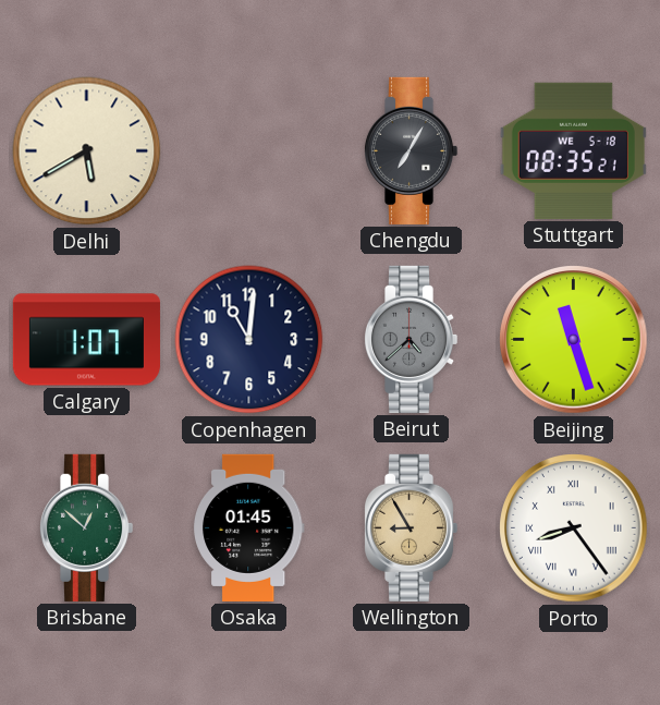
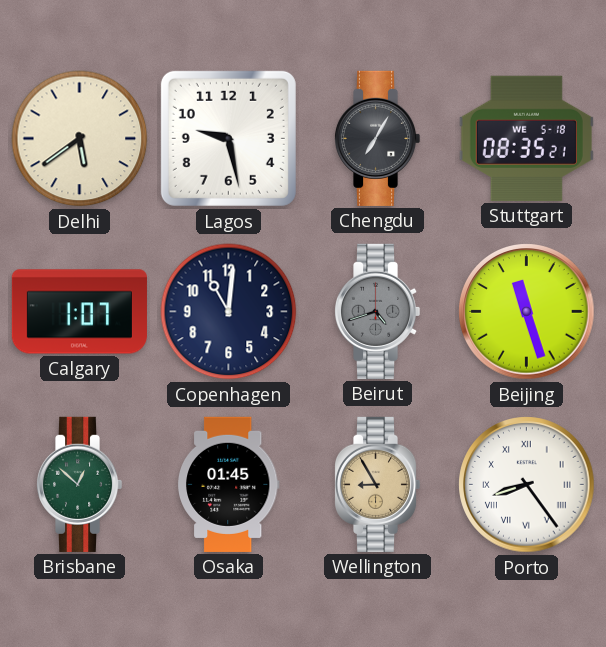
Delhi: 5:40 -> 5:39 (80, 139)
Lagos: none -> 9:28 (228, 138)
Beirut: 4:38 -> 4:42 (377, 311)
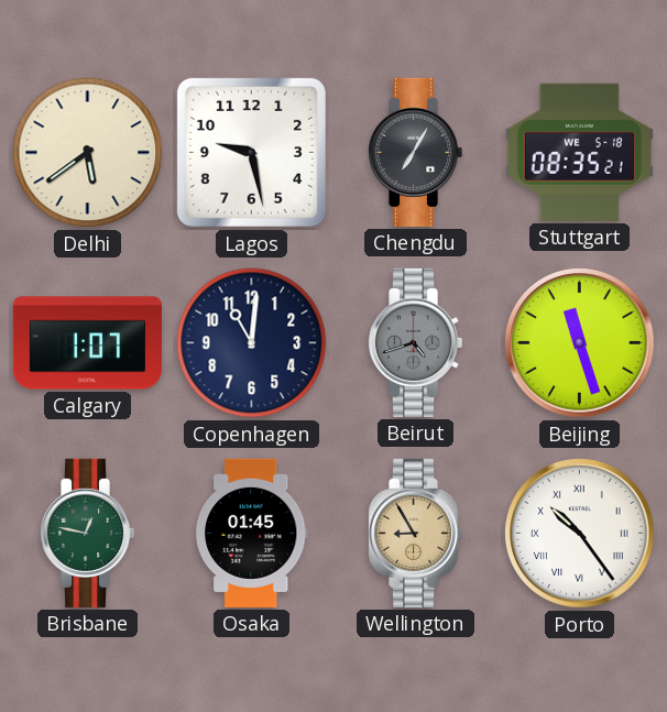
Brisbane: 12:52 -> 12:47 (87, 533)
Porto: 8:24 -> 10:24 (580, 534)
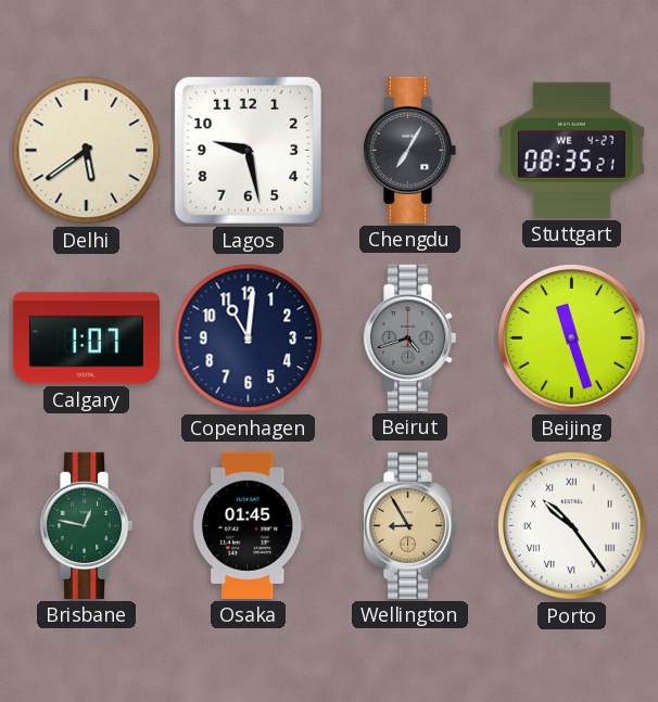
Stuttgart date: WE 5-18 -> WE 4-27 (571, 150)
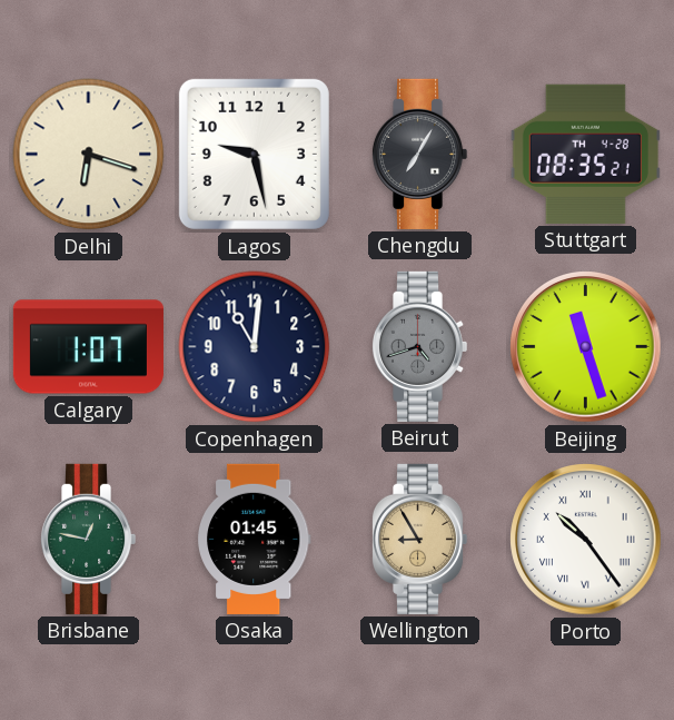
Delhi: 5:39 -> 6:18 (89, 155)
Stuttgart date: WE 4-27 -> TH 4-28 (585, 154)
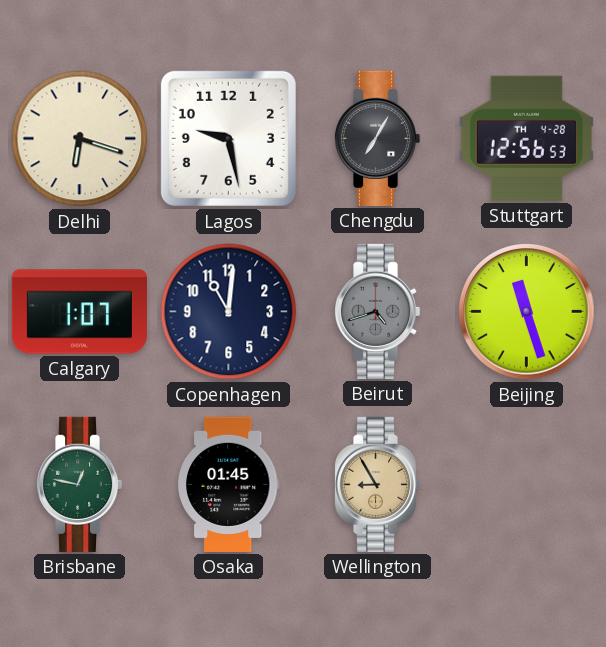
Stuttgart: 08:35 -> 12:56 (526, 138)
Porto: 10:24 -> none (586, 540)
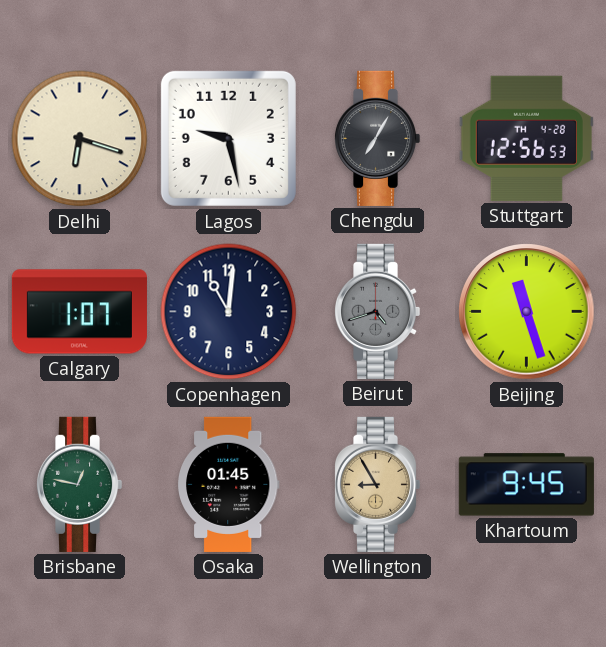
Khartoum: none -> 9:45 (526, 485)
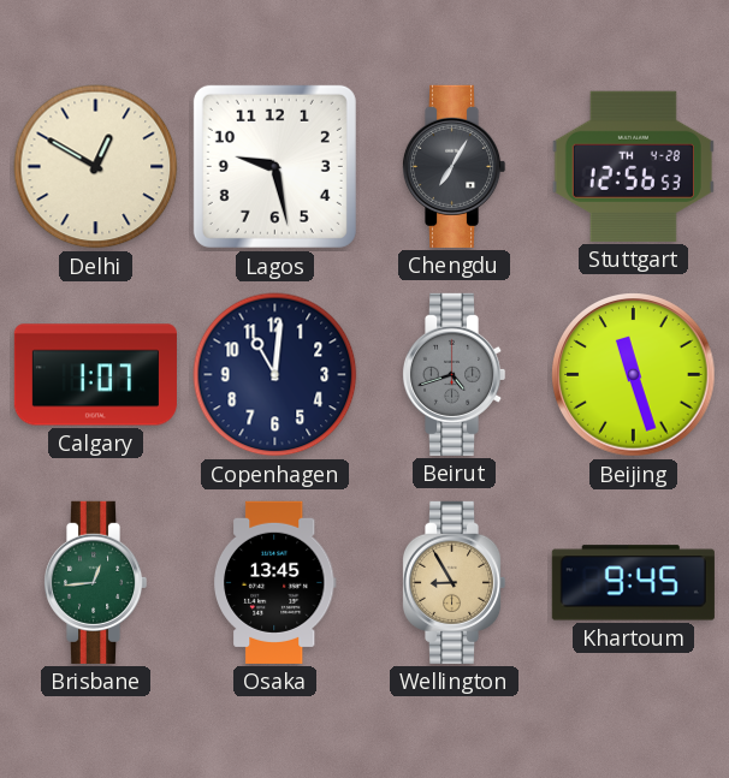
Delhi: 6:18 -> 12:50 (96, 167)
Brisbane: 12:47 -> 12:44 (95, 582)
Osaka: 01:45 -> 13:45 (274, 582)
